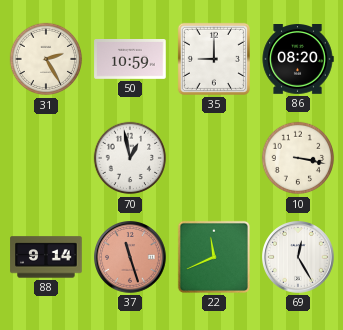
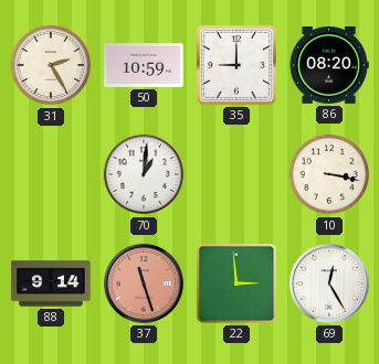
70: 12:58 -> 1:01 (144, 174)
22: 11:41 -> 2:59 (236, 283)
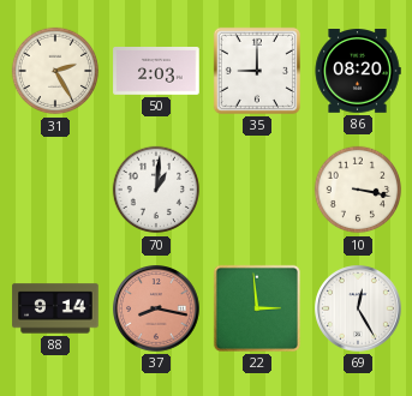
50: 10:59 -> 2:03 (156, 72)
37: 11:27 -> 8:17 (157, 310)
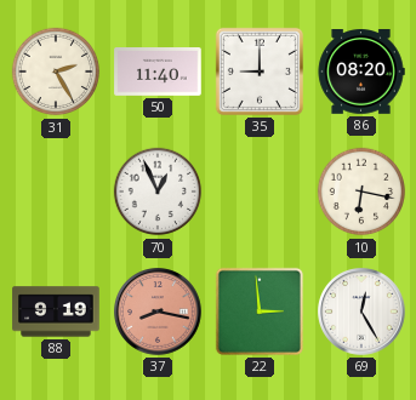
50: 2:03 -> 11:40 (158, 73)
70: 1:01 -> 12:56 (158, 192)
10: 3:17 -> 6:17 (361, 192)
88: 9:14 -> 9:19 (56, 312)
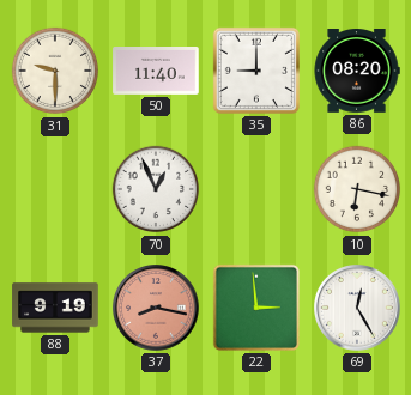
31: 2:25 -> 9:30 (55, 71)
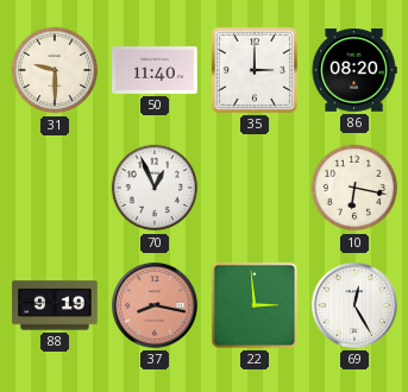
35: 9:00 -> 3:00 (255, 70)
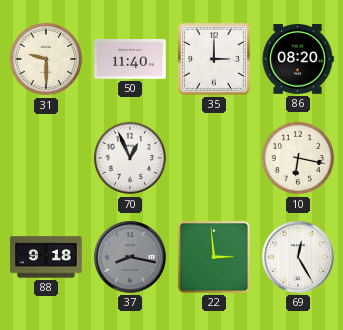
88: 9:19 -> 9:18 (46, 257)
37 dial: salmon -> grey (131, 258)
